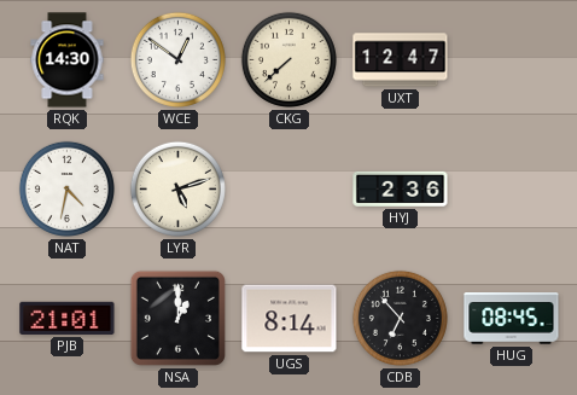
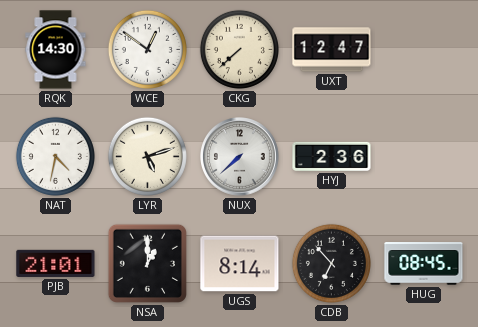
NUX: none -> 7:38 (240, 157)
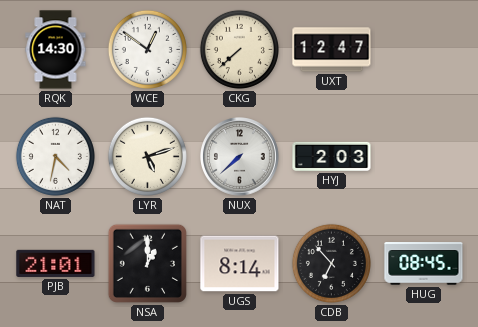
HYJ: 2:36 -> 2:03 (332, 156)
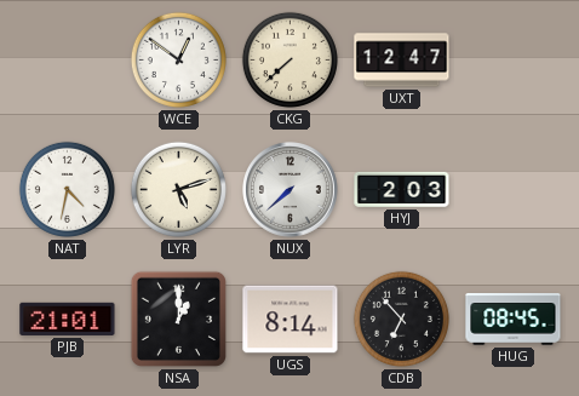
RQK: 14:30 -> none (56, 50)
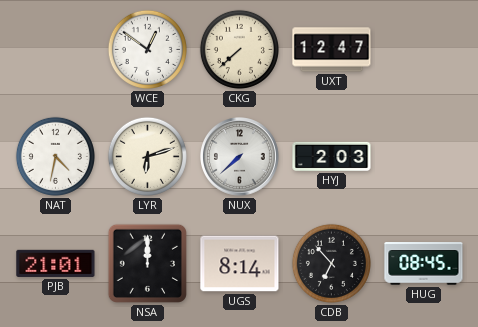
LYR: 5:12 -> 6:12 (147, 156)
NSA: 1:00 -> 12:00 (147, 263)
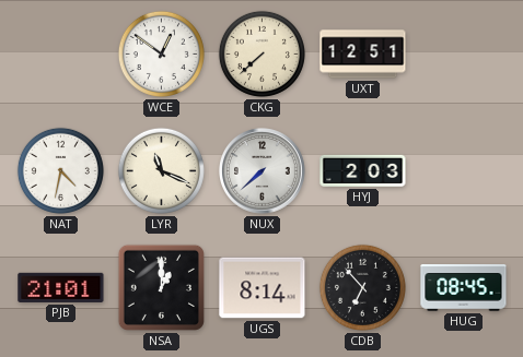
UXT: 12:47 -> 12:51 (363, 55)
LYR: 6:12 -> 11:19 (161, 170)
NSA: 12:00 -> 1:00 (161, 287)
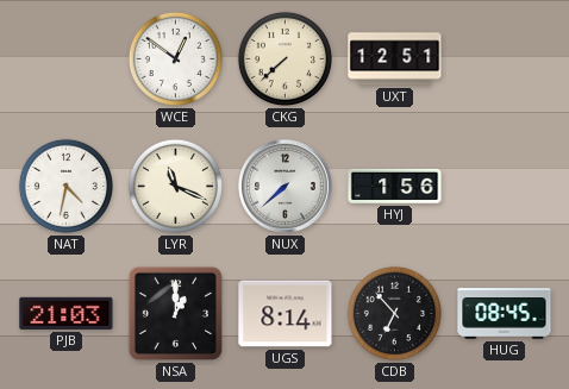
HYJ: 2:03 -> 1:56 (395, 186)
PJB: 21:01 -> 21:03 (67, 313)
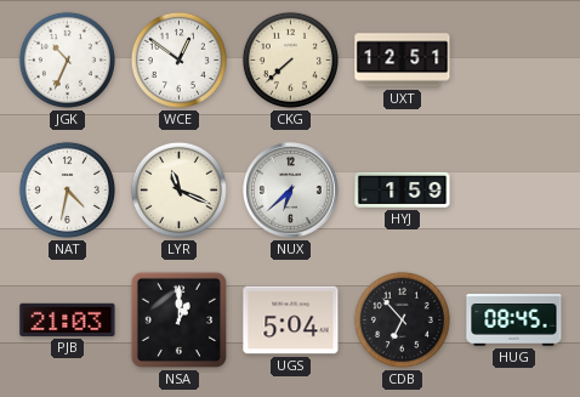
JGK: none -> 10:34 (67, 59)
NUX: 7:38 -> 6:38 (291, 191)
HYJ: 1:56 -> 1:59 (403, 189)
UGS: 8:14 -> 5:04 (291, 321)
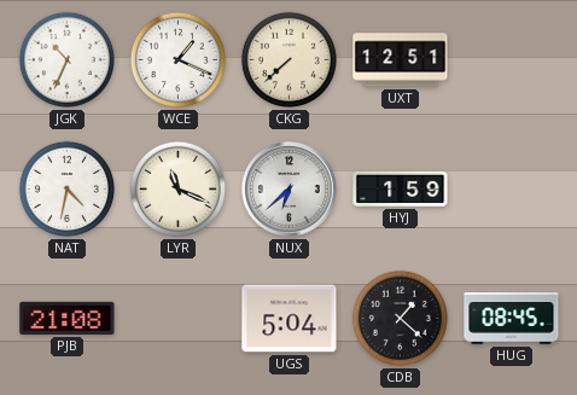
WCE: 12:51 -> 1:19 (177, 59)
PJB: 21:03 -> 21:08 (68, 318)
NSA: 1:00 -> none (178, 319)
CDB: 6:53 -> 1:22 (400, 318)
